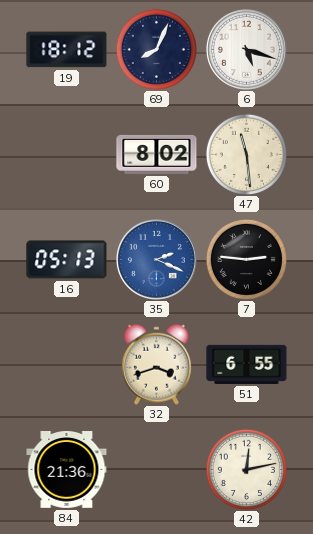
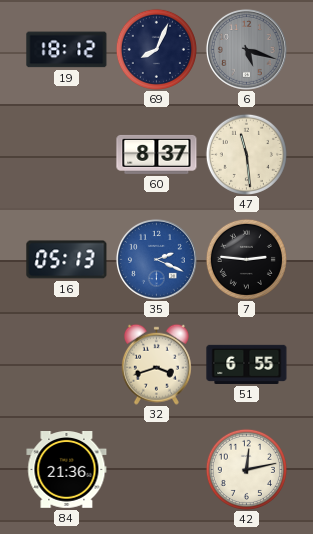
6 dial: white -> grey (246, 49)
60: 8:02 -> 8:37 (157, 154)
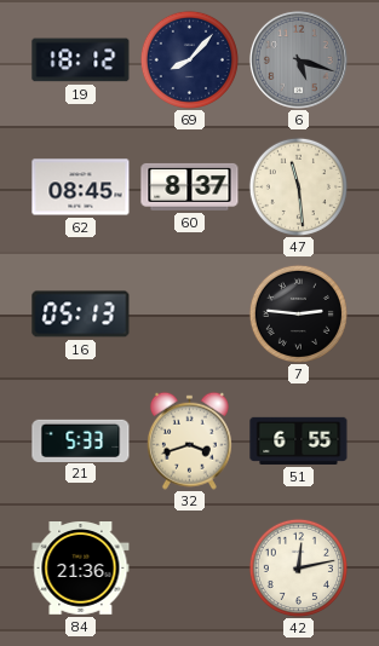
69: 8:04 -> 8:07 (189, 59)
62: none -> 08:45 (81, 188)
35: 2:19 -> none (156, 259)
21: none -> 5:33 (81, 440)
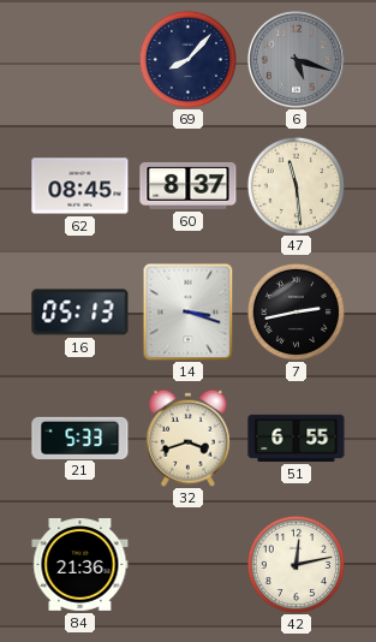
19: 18:12 -> none (81, 60)
14: none -> 3:18 (189, 311)
7: 2:46 -> 2:43 (296, 311)
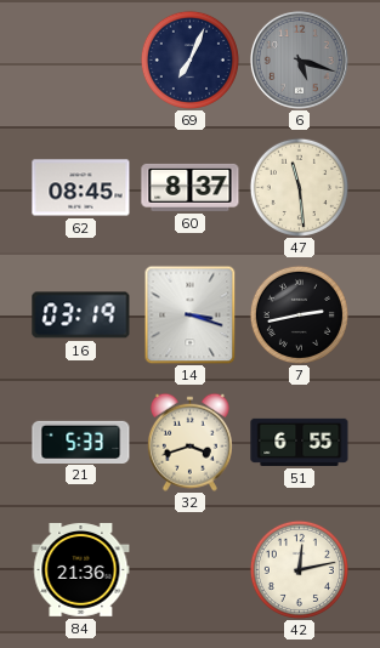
69: 8:07 -> 7:04 (189, 59)
16: 05:13 -> 03:19 (81, 316)
